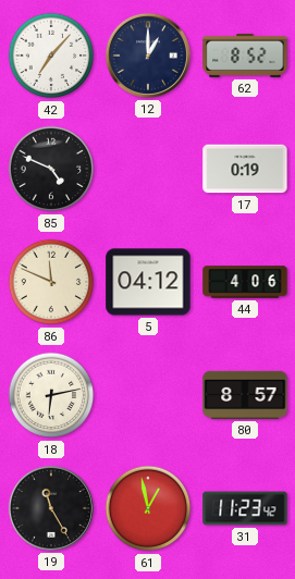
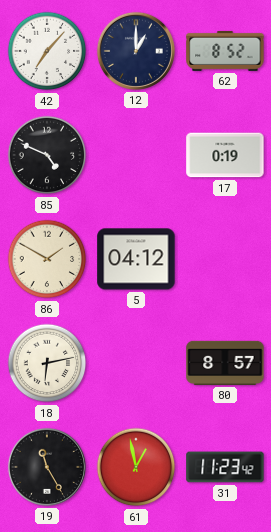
86: 11:49 -> 1:50 (47, 259)
44: 4:06 -> none (245, 282)
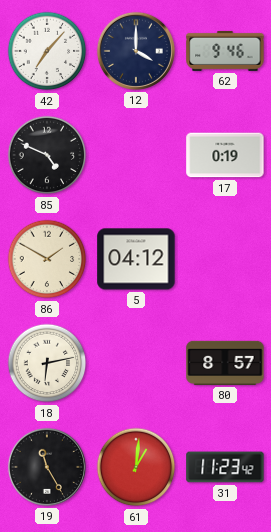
12: 1:00 -> 4:00 (136, 51)
62: 8:52 -> 9:46 (225, 51)
61: 12:58 -> 1:01 (136, 467)
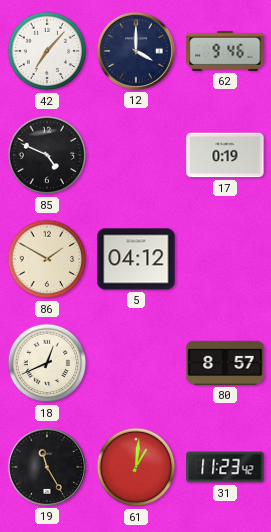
18: 6:13 -> 12:41 (47, 363)
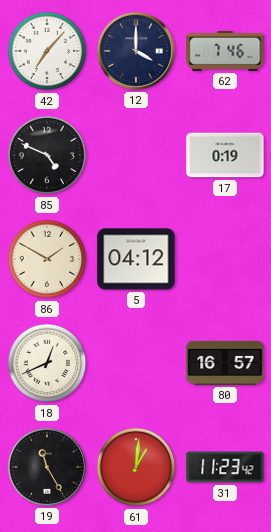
62: 9:46 -> 7:46 (225, 51)
80: 8:57 -> 16:57 (225, 363)
